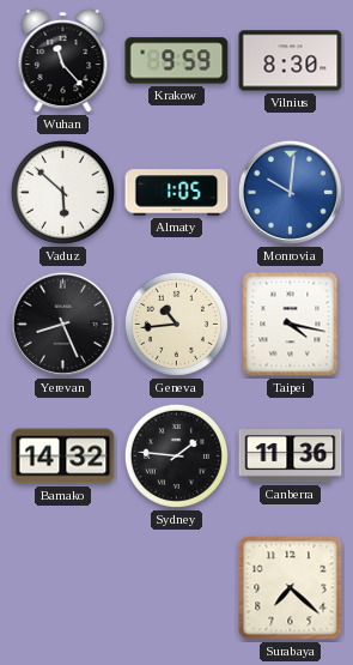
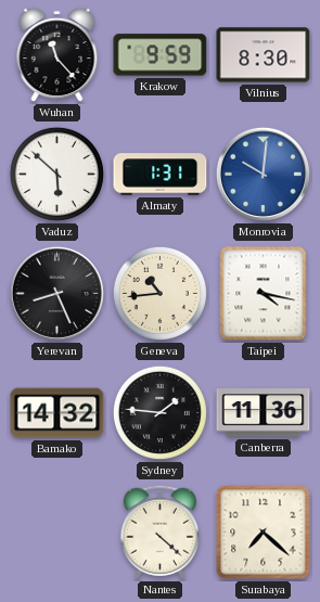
Almaty: 1:05 -> 1:31 (161, 175)
Nantes: none -> 4:22 (159, 531)
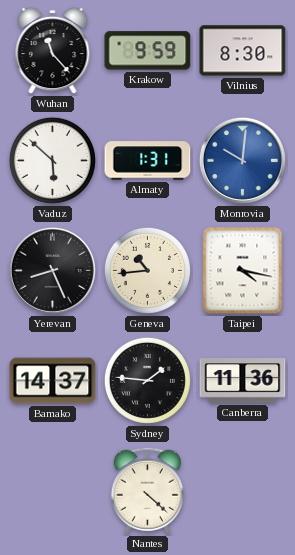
Bamako: 14:32 -> 14:37 (53, 381)
Surabaya: 7:22 -> none (264, 533)
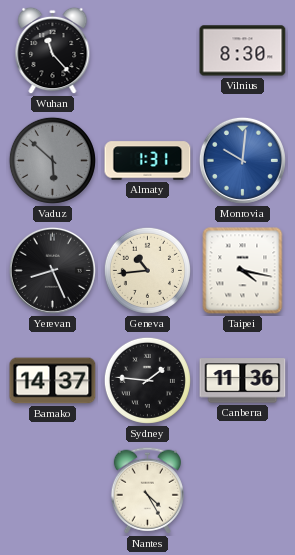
Krakow: 9:59 -> none (148, 51)
Vaduz dial: white -> grey (52, 160)
Nantes: 4:22 -> 4:25 (147, 490)
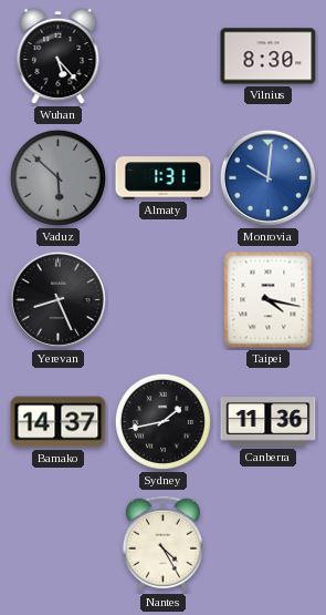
Wuhan: 11:23 -> 5:23 (59, 57)
Geneva: 10:44 -> none (147, 270)
Sydney: 1:46 -> 1:43 (162, 421)
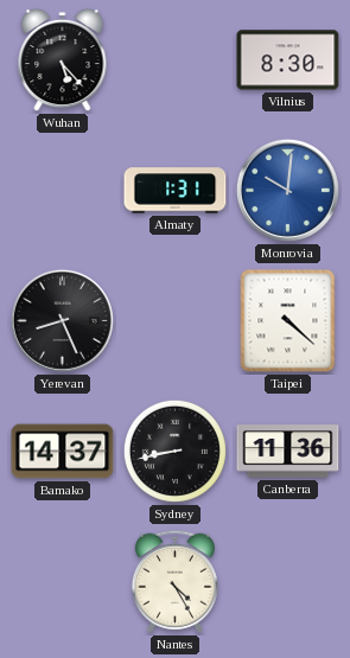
Vaduz: 5:52 -> none (57, 177)
Taipei: 4:17 -> 4:22 (288, 321)
Sydney: 1:43 -> 8:43 (174, 451)
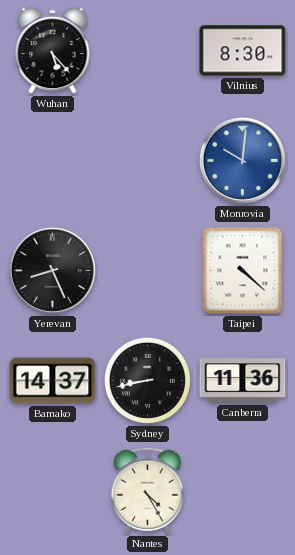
Almaty: 1:31 -> none (176, 191)
